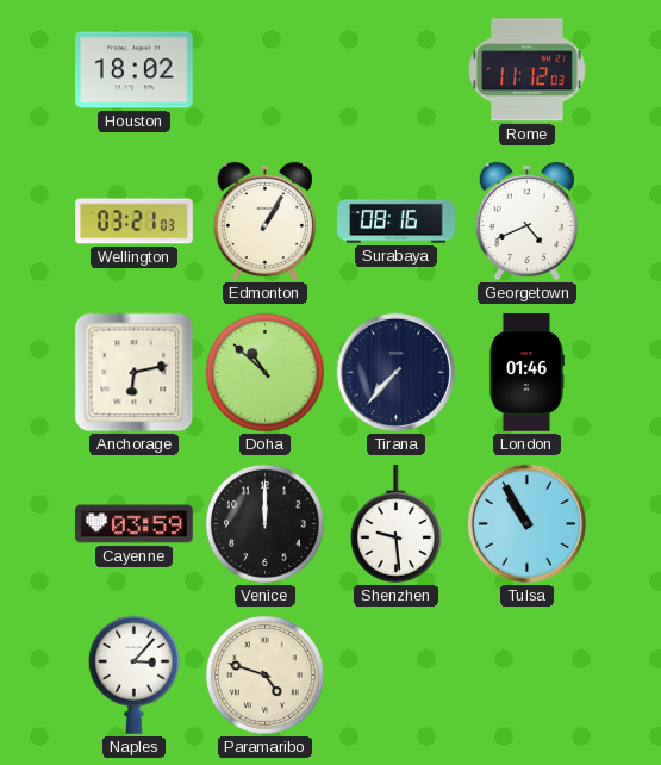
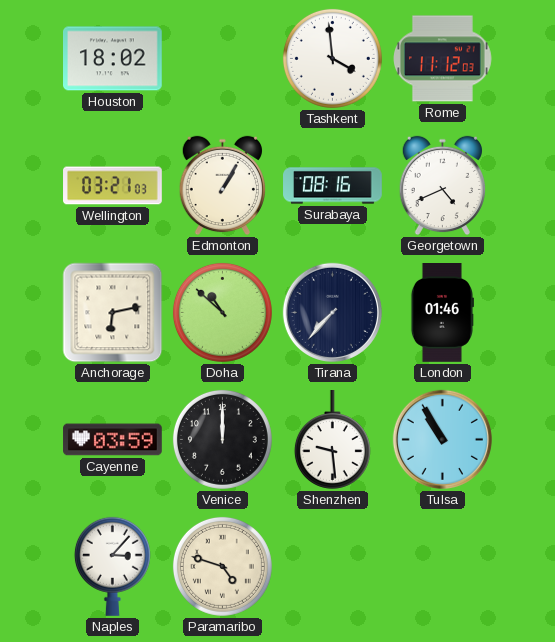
Tashkent: none -> 3:59 (332, 58)
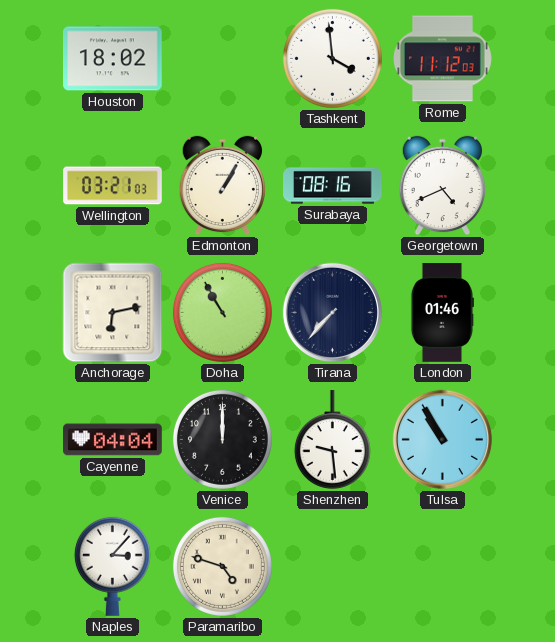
Doha: 10:52 -> 10:55 (222, 312)
Cayenne: 03:59 -> 04:04 (113, 440)
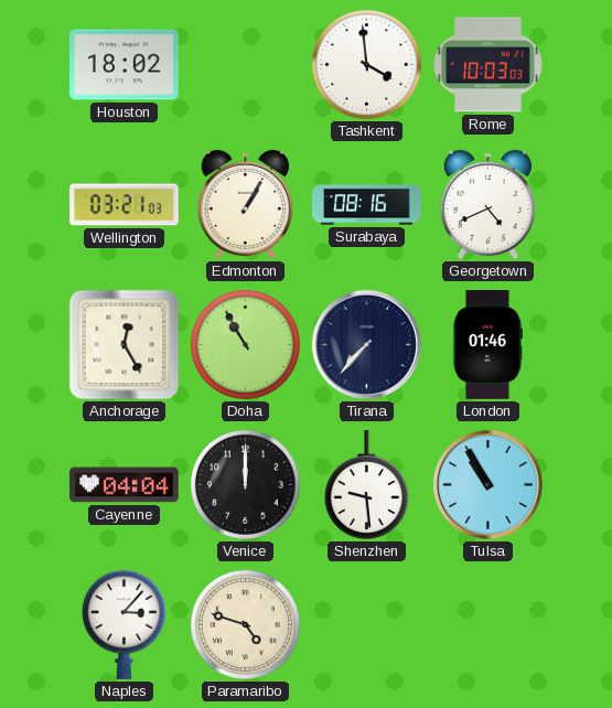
Rome: 11:12 -> 10:03 (488, 65)
Anchorage: 6:13 -> 12:25 (125, 345)
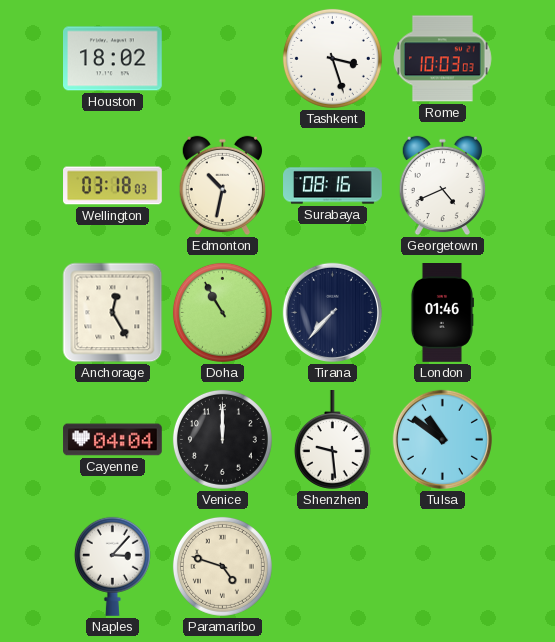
Tashkent: 3:59 -> 3:27 (332, 58)
Wellington: 03:21 -> 03:18 (113, 186)
Edmonton: 1:05 -> 10:32 (222, 186)
Tulsa: 10:55 -> 10:51 (442, 439)
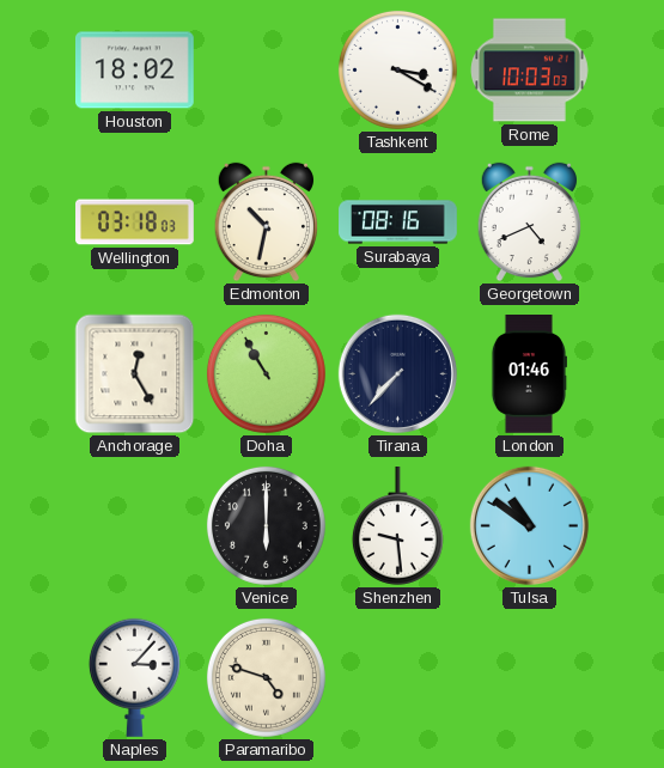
Tashkent: 3:27 -> 3:20 (397, 69)
Cayenne: 04:04 -> none (113, 440)
Venice: 12:00 -> 6:00 (266, 525)
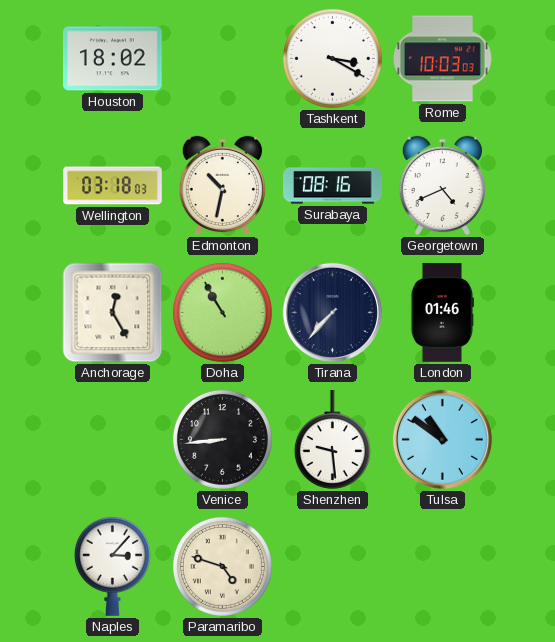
Venice: 6:00 -> 8:44 (222, 439)
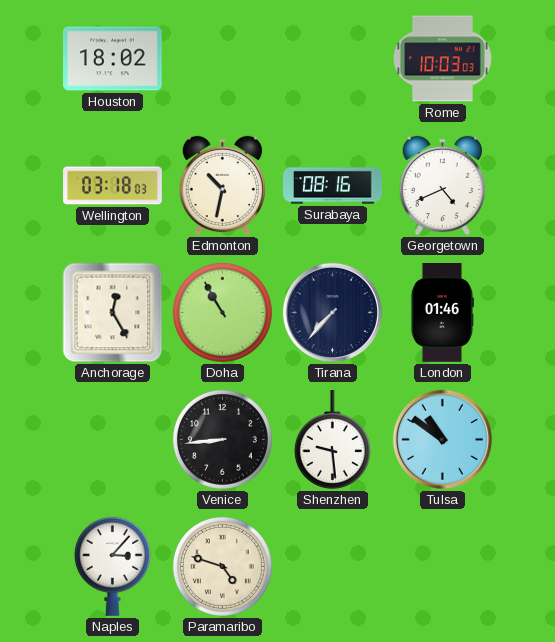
Tashkent: 3:20 -> none (332, 58)
